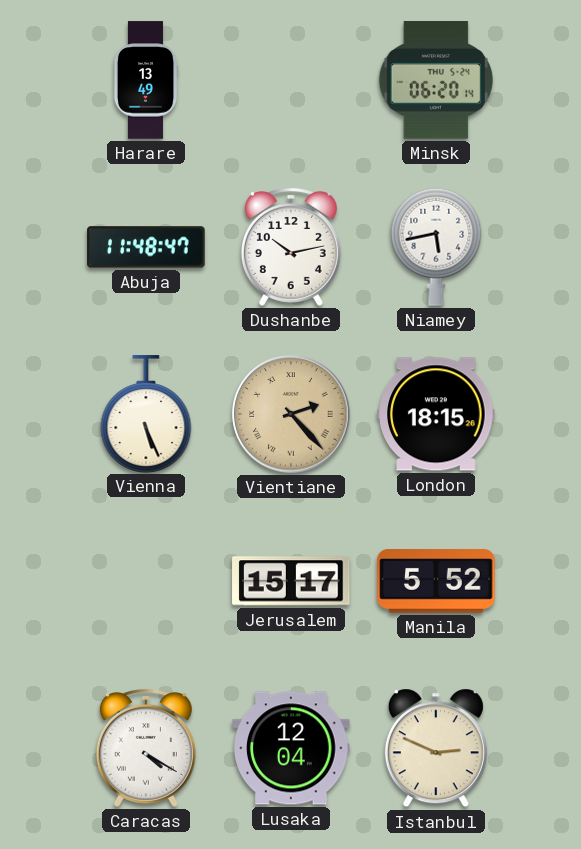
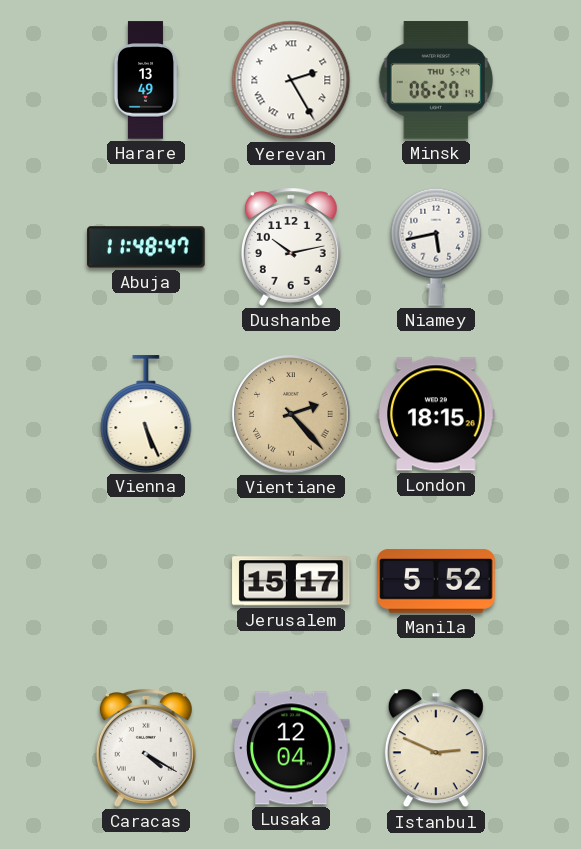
Yerevan: none -> 2:25 (291, 80)
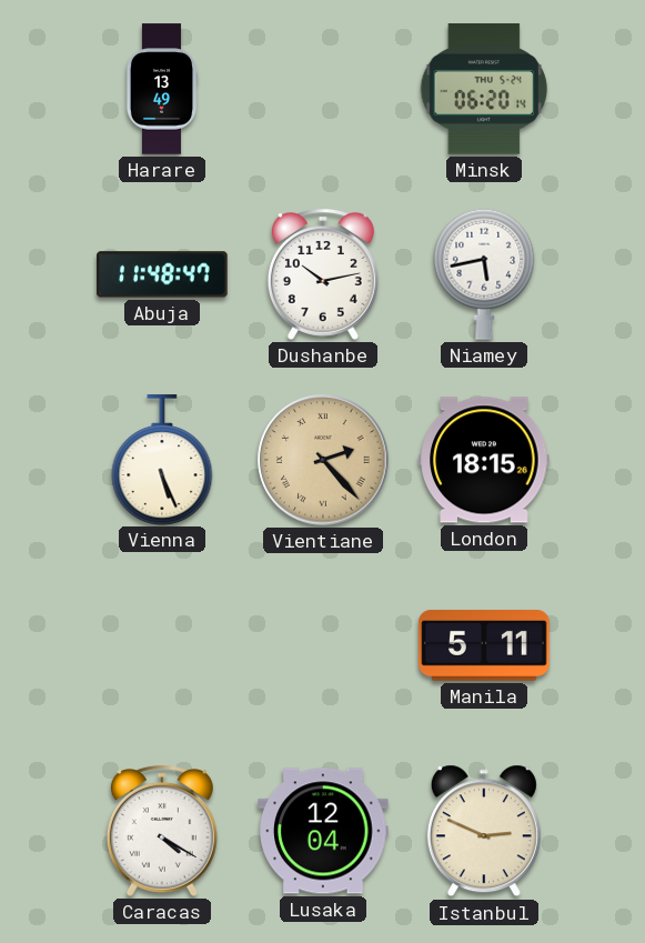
Yerevan: 2:25 -> none (291, 80)
Jerusalem: 15:17 -> none (291, 581)
Manila: 5:52 -> 5:11 (484, 645)
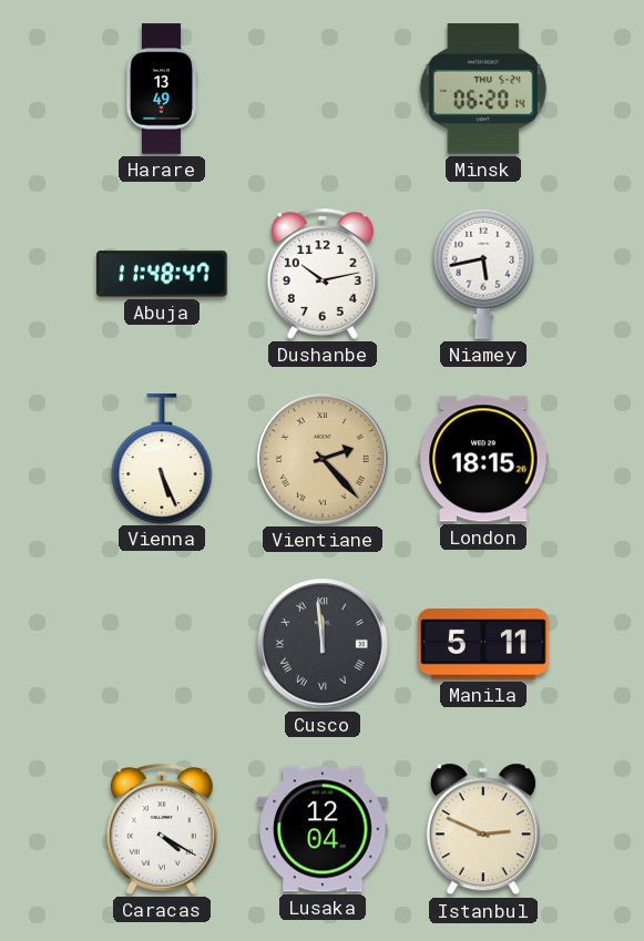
Cusco: none -> 11:59 (323, 644)
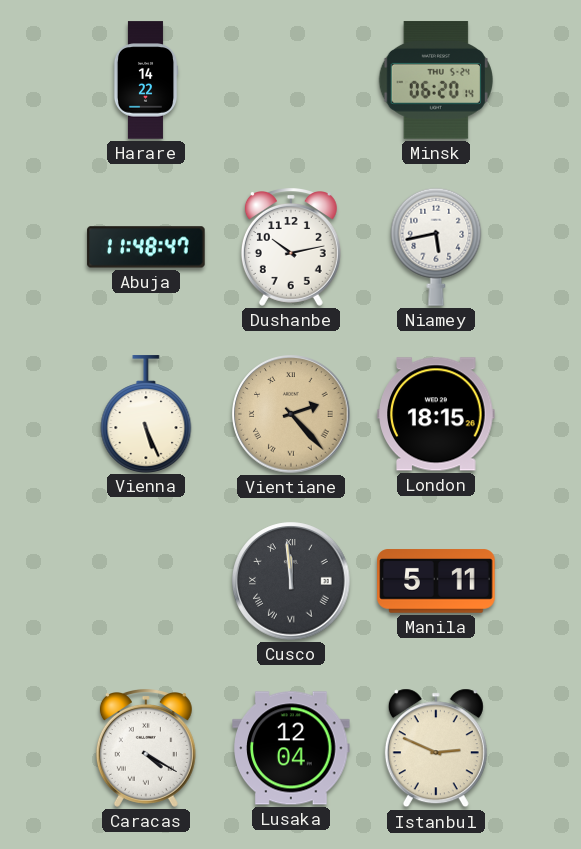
Harare: 13:49 -> 14:22 (146, 80)
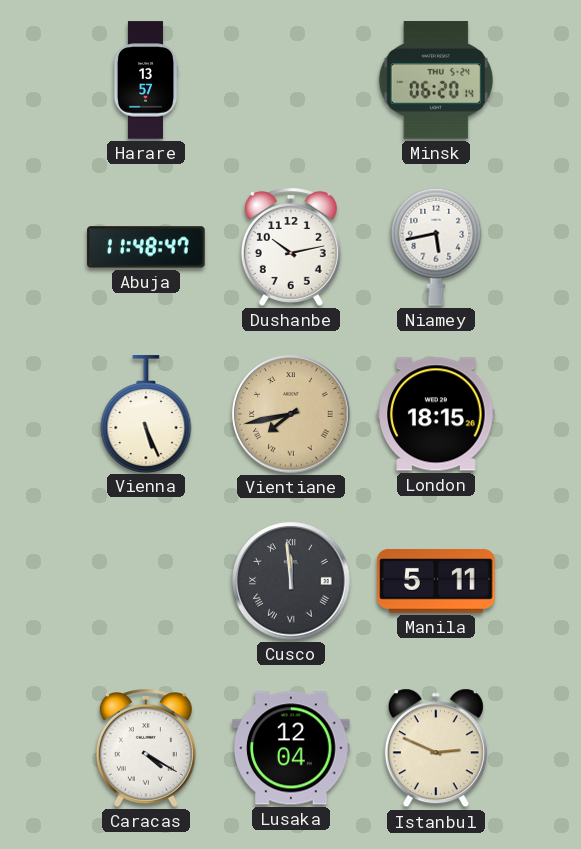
Harare: 14:22 -> 13:57 (146, 80)
Vientiane: 2:23 -> 7:43 (291, 414)
